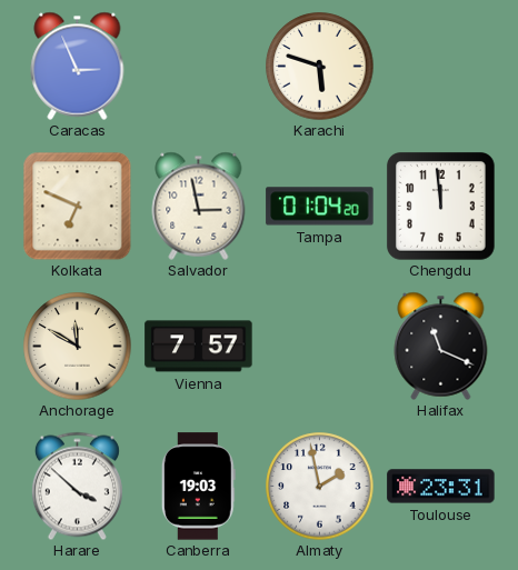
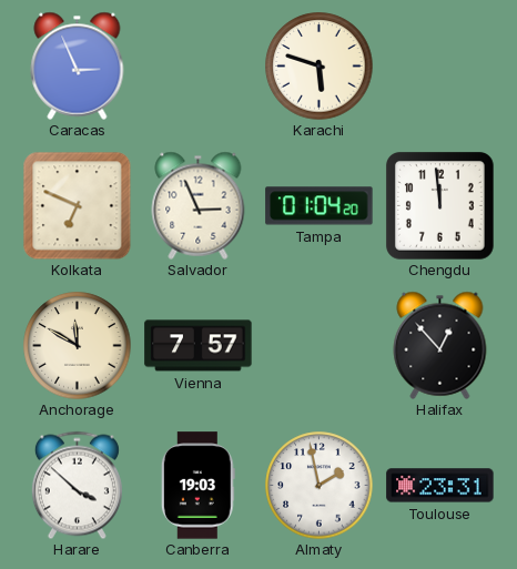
Salvador: 2:58 -> 2:56 (199, 205)
Halifax: 11:19 -> 12:53 (440, 345)
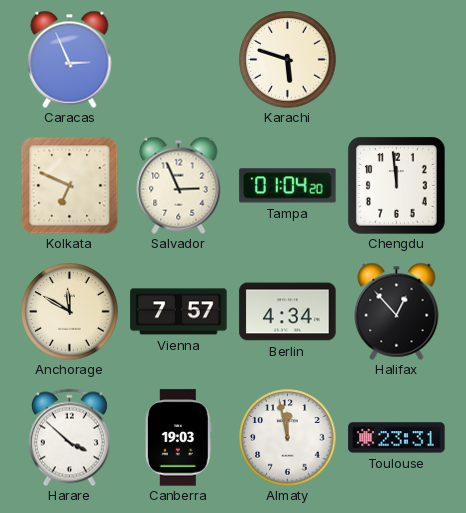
Berlin: none -> 4:34 (288, 312)
Almaty: 1:58 -> 11:58 (288, 438)
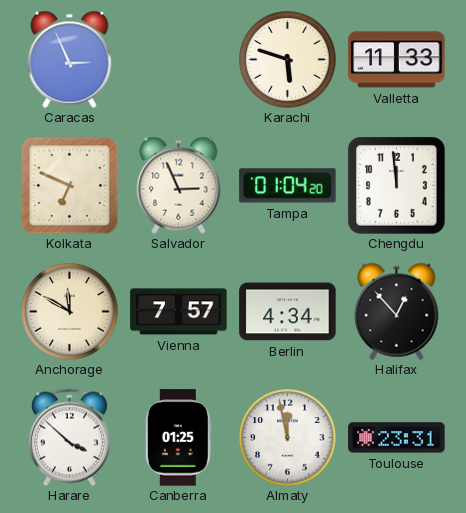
Valletta: none -> 11:33 (397, 60)
Canberra: 19:03 -> 01:25 (178, 438)
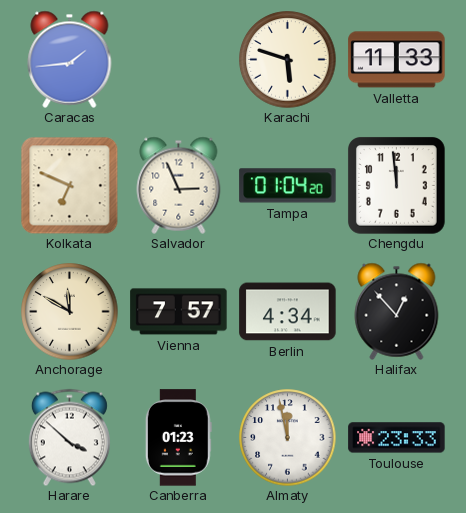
Caracas: 2:56 -> 1:44 (70, 59)
Canberra: 01:25 -> 01:23 (178, 438)
Toulouse: 23:31 -> 23:33 (397, 438)
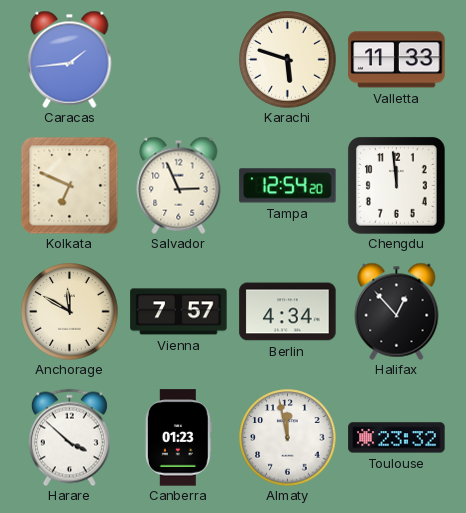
Tampa: 01:04 -> 12:54 (288, 186)
Toulouse: 23:33 -> 23:32 (397, 438)
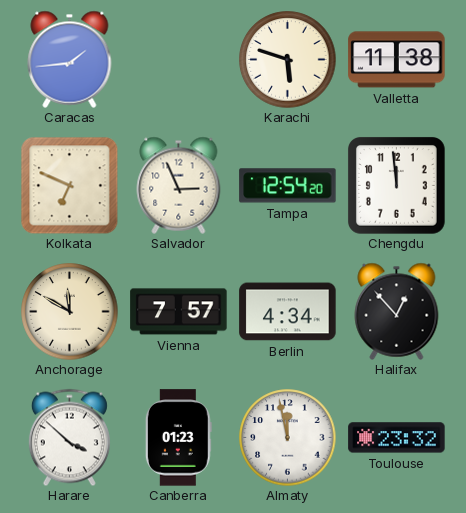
Valletta: 11:33 -> 11:38 (397, 60)
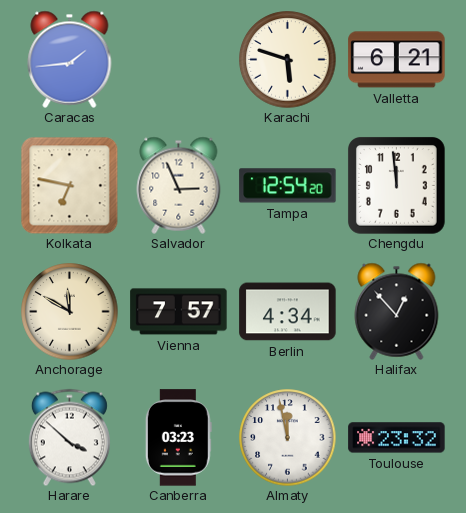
Valletta: 11:38 -> 6:21 (397, 60)
Kolkata: 6:49 -> 6:47 (69, 185)
Canberra: 01:23 -> 03:23 (178, 438)
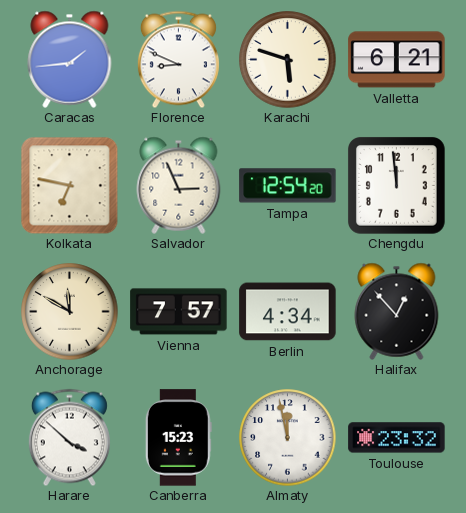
Florence: none -> 8:49 (178, 59)
Canberra: 03:23 -> 15:23 (178, 438)
